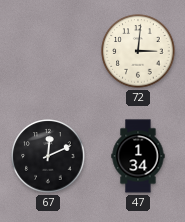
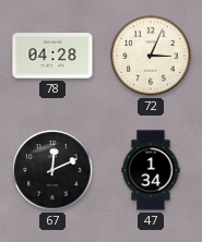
78: none -> 04:28 (52, 56)
72: 3:01 -> 3:04 (151, 56)
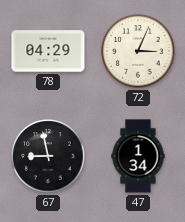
78: 04:28 -> 04:29 (48, 51)
67: 12:11 -> 8:58 (48, 156)
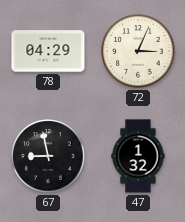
47: 1:34 -> 1:32 (138, 156)
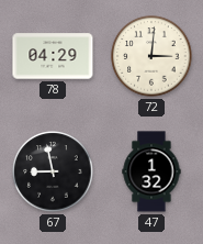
72: 3:04 -> 3:01 (151, 56)
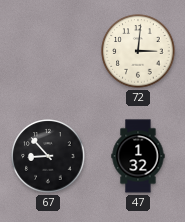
78: 04:29 -> none (53, 56)
67: 8:58 -> 8:53 (48, 156)
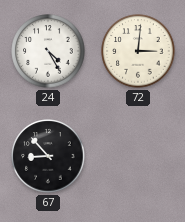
24: none -> 4:25 (48, 51)
47: 1:32 -> none (138, 156)
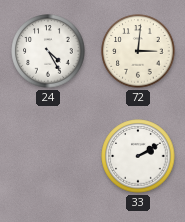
67: 8:53 -> none (48, 156)
33: none -> 2:10 (138, 156)
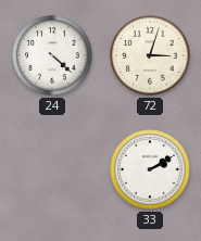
24: 4:25 -> 4:22 (52, 55)
72: 3:01 -> 3:03 (150, 55)
